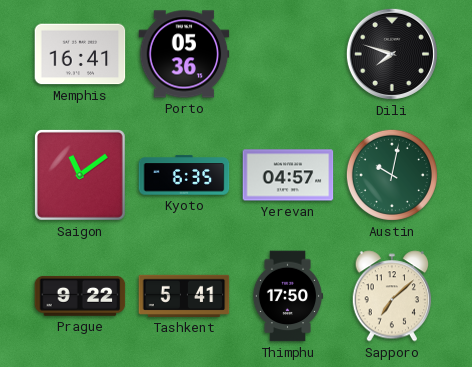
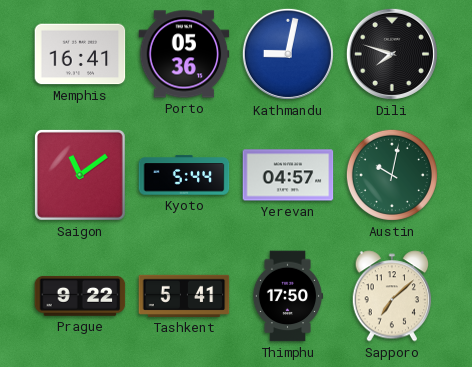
Kathmandu: none -> 9:02 (288, 54)
Kyoto: 6:35 -> 5:44 (184, 175)
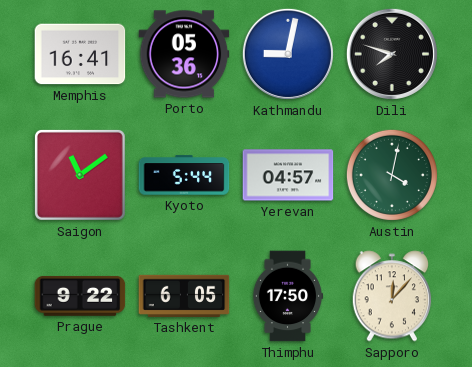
Austin: 10:02 -> 4:02 (392, 175)
Tashkent: 5:41 -> 6:05 (184, 296)
Sapporo: 7:08 -> 12:07 (392, 296)
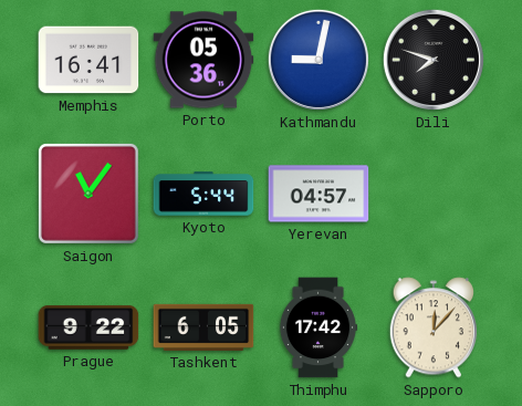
Saigon: 11:09 -> 11:06 (88, 194)
Austin: 4:02 -> none (392, 175)
Thimphu: 17:50 -> 17:42 (319, 327)
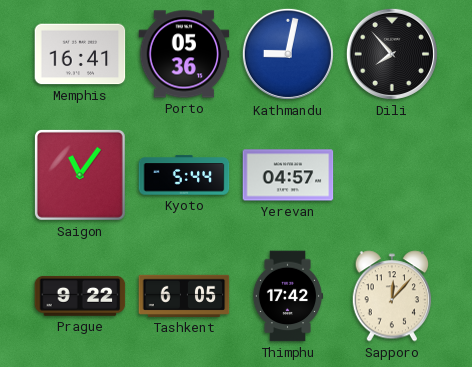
Dili: 7:48 -> 7:53 (392, 54)
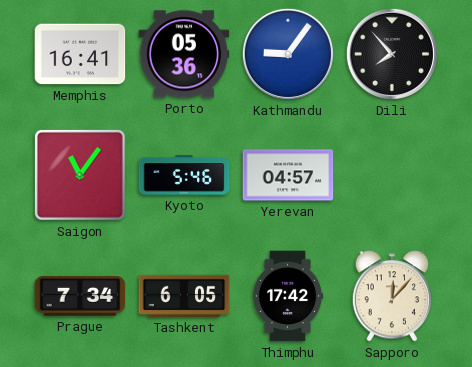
Kathmandu: 9:02 -> 9:06 (288, 54)
Kyoto: 5:44 -> 5:46 (184, 175)
Prague: 9:22 -> 7:34 (80, 296)
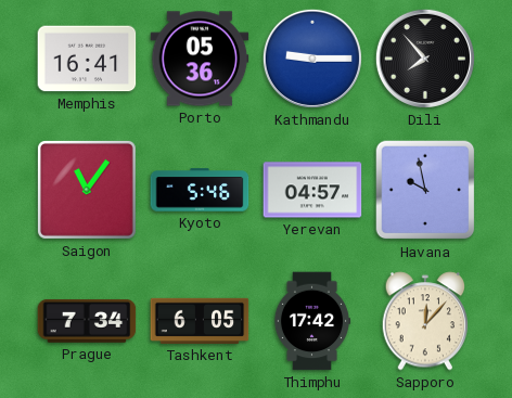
Kathmandu: 9:06 -> 9:15 (312, 59)
Havana: none -> 9:58 (425, 190)
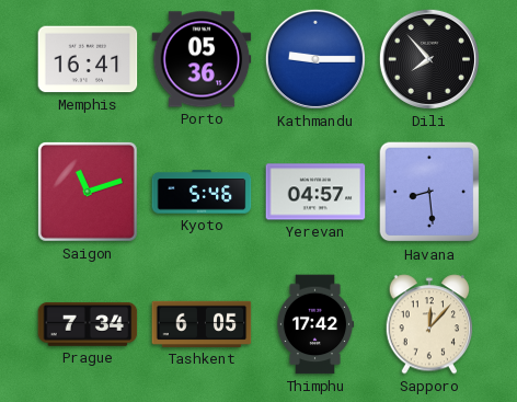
Saigon: 11:06 -> 11:12 (88, 192)
Havana: 9:58 -> 8:29 (429, 192)
